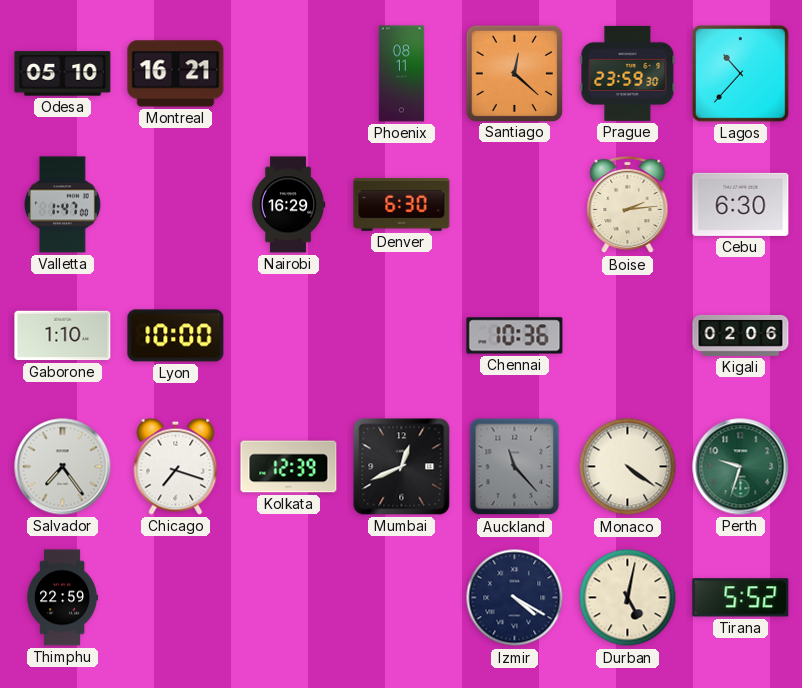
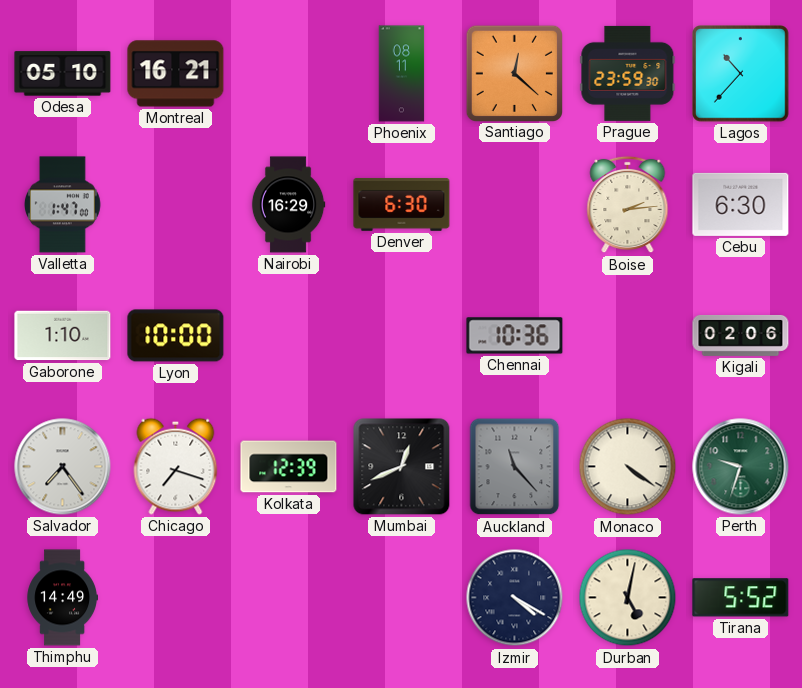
Thimphu: 22:59 -> 14:49 (62, 598)
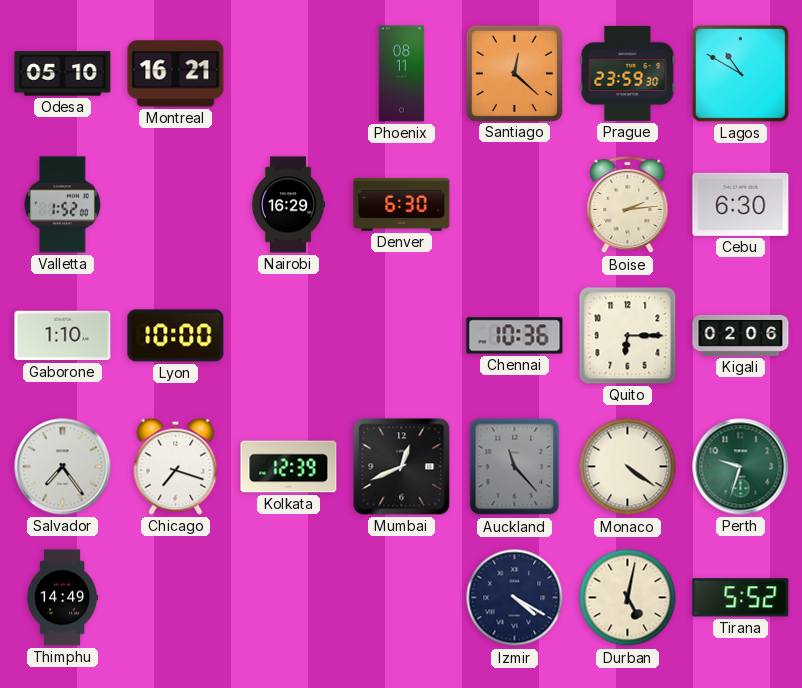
Lagos: 10:37 -> 10:50 (741, 74)
Valletta: 1:47 -> 1:52 (63, 205)
Quito: none -> 6:15 (628, 336)
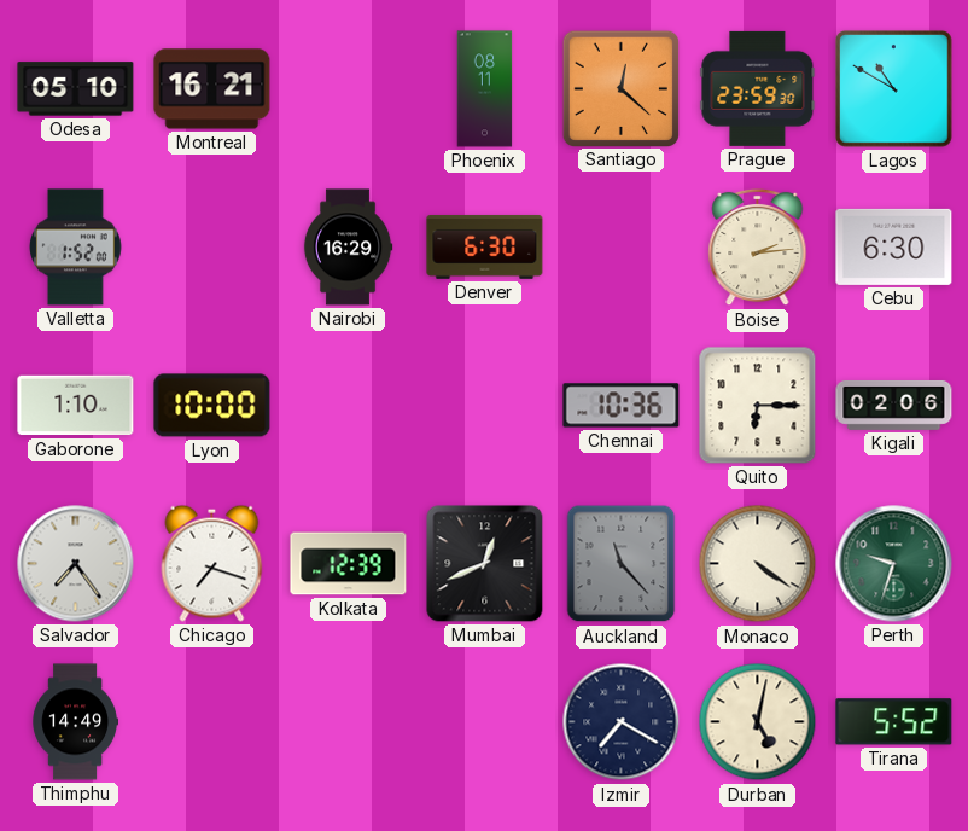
Izmir: 4:20 -> 7:20 (622, 722)
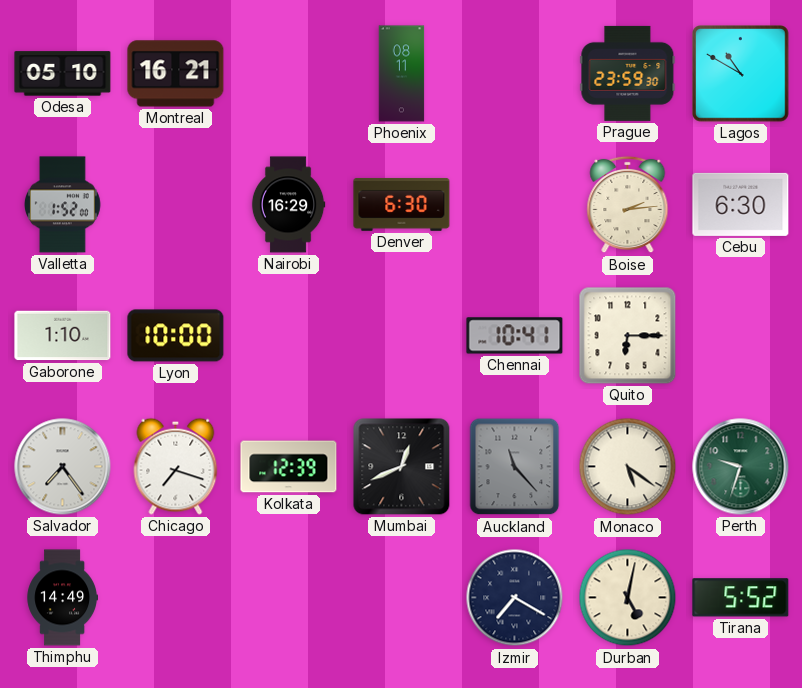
Santiago: 12:22 -> none (620, 88)
Chennai: 10:36 -> 10:41 (515, 336)
Kigali: 02:06 -> none (894, 405)
Monaco: 4:21 -> 5:21 (628, 467)
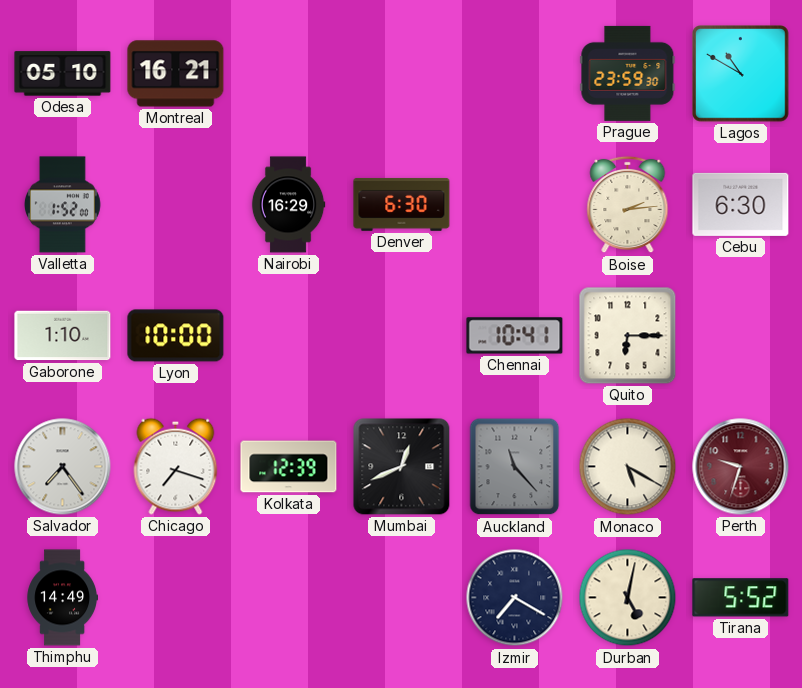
Phoenix: 08:11 -> none (402, 74)
Monaco: 5:21 -> 5:20 (628, 467)
Perth dial: green -> burgundy (741, 467)
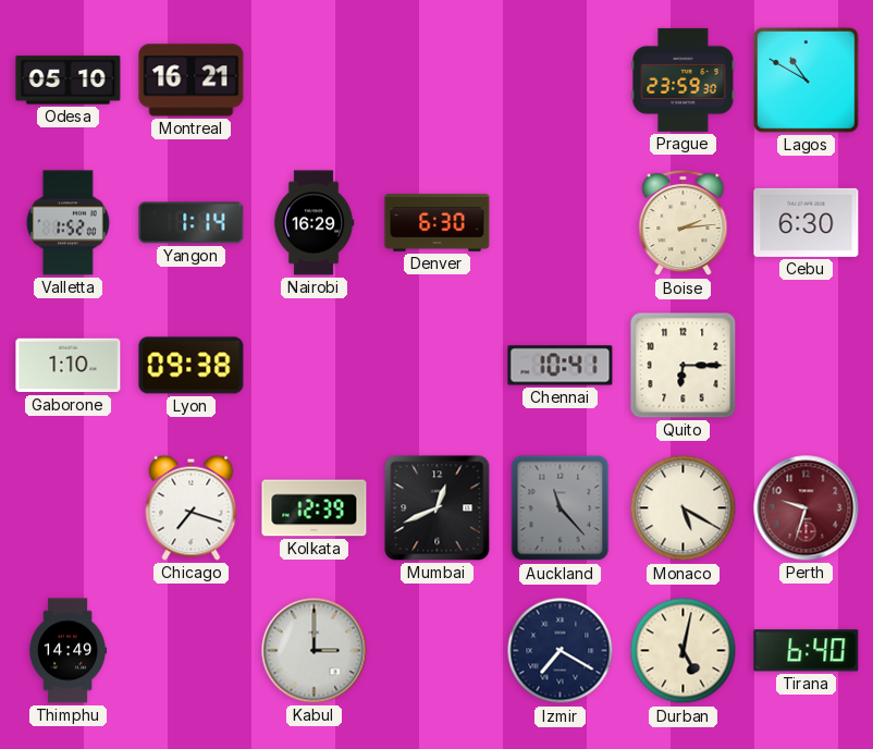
Yangon: none -> 1:14 (192, 223)
Lyon: 10:00 -> 09:38 (192, 366)
Salvador: 7:24 -> none (63, 467)
Kabul: none -> 3:00 (315, 651)
Tirana: 5:52 -> 6:40 (807, 651)
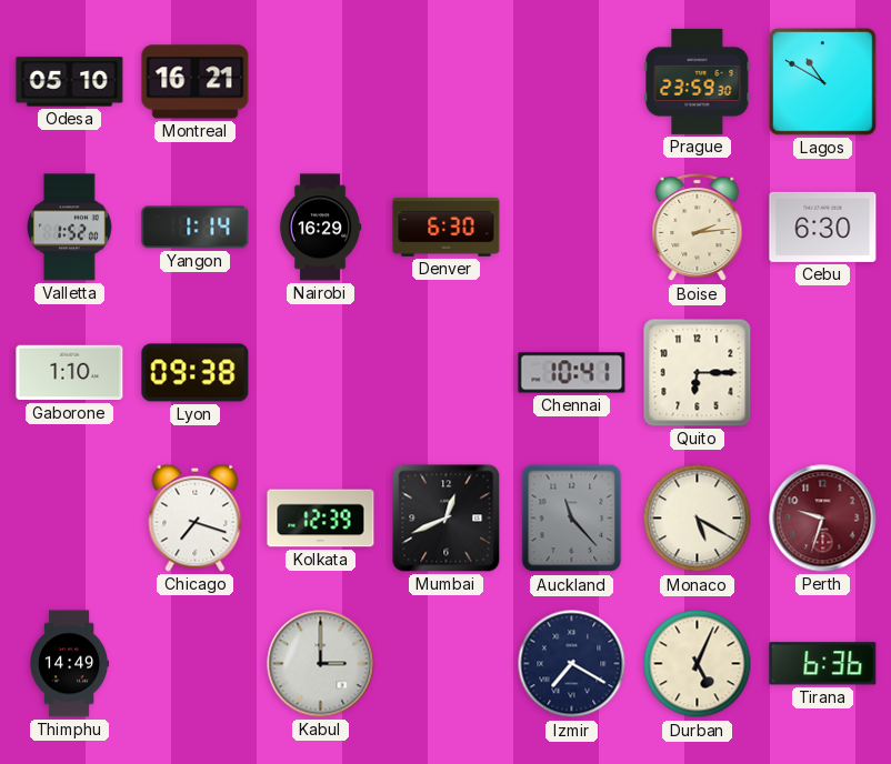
Durban: 5:02 -> 5:04 (698, 664)
Tirana: 6:40 -> 6:36 (823, 664)
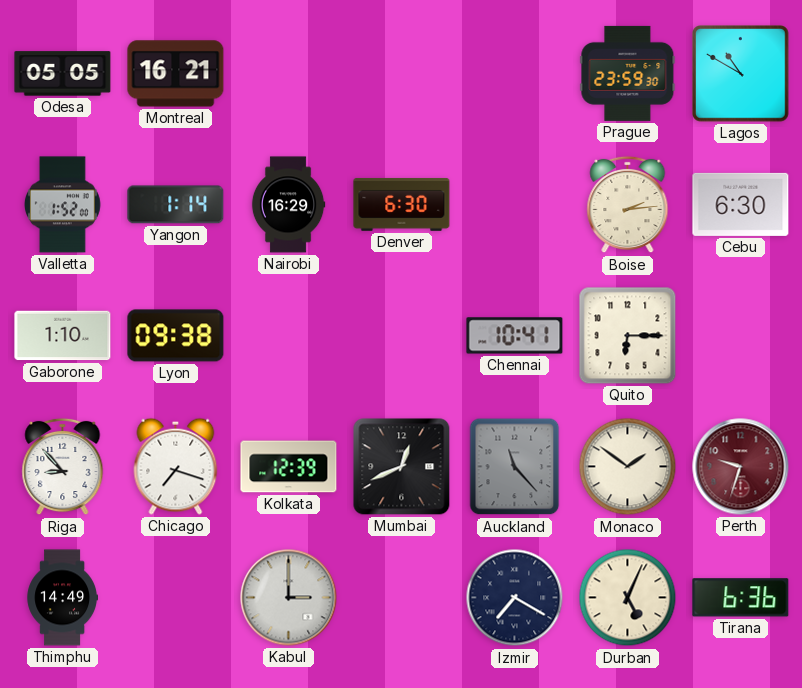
Odesa: 05:10 -> 05:05 (63, 74)
Riga: none -> 8:53 (63, 467)
Monaco: 5:20 -> 1:51 (628, 467)
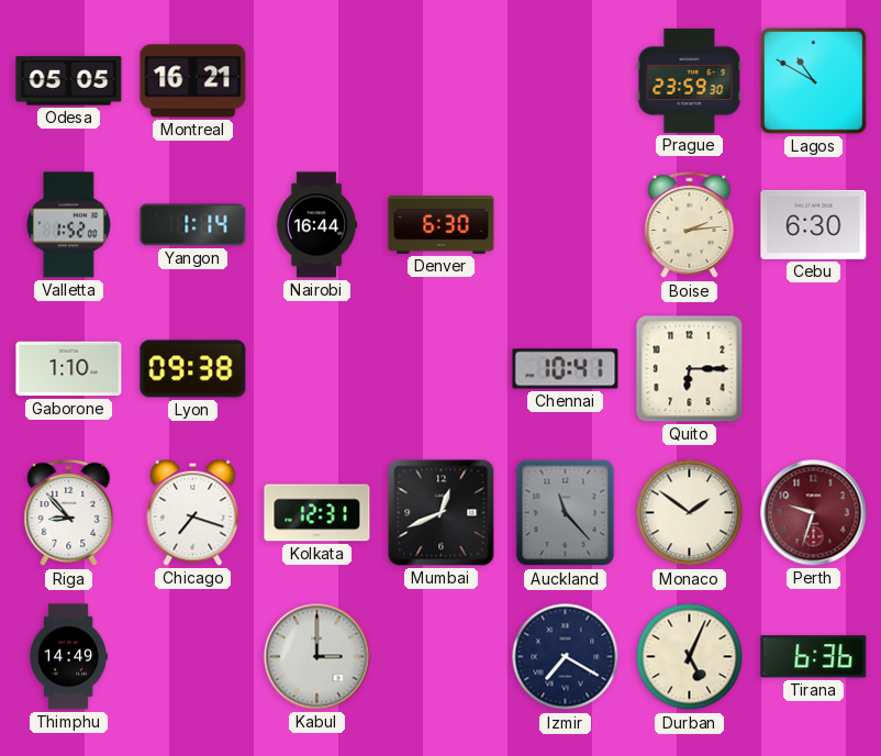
Nairobi: 16:29 -> 16:44 (316, 225)
Kolkata: 12:39 -> 12:31 (317, 513)
